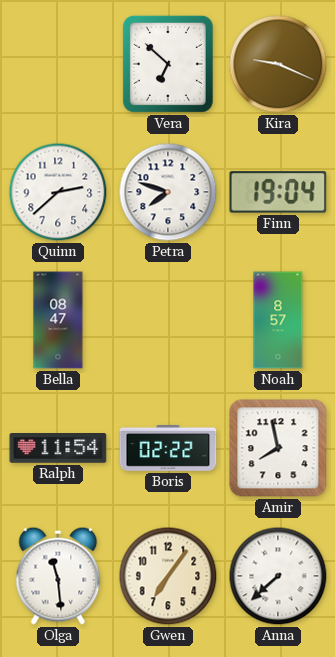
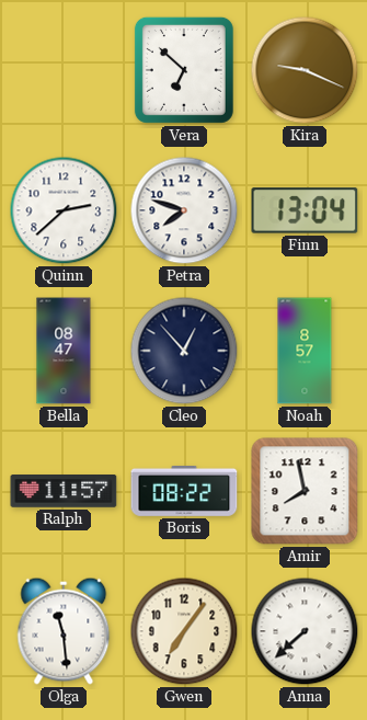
Finn: 19:04 -> 13:04 (305, 210)
Cleo: none -> 12:53 (184, 351)
Ralph: 11:54 -> 11:57 (64, 492)
Boris: 02:22 -> 08:22 (184, 491)
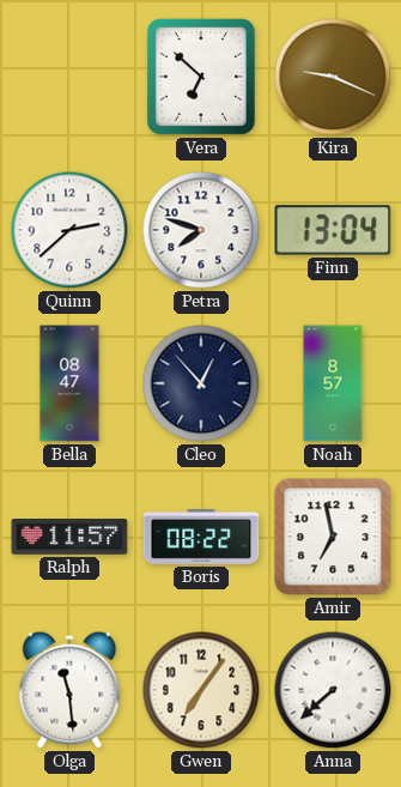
Amir: 7:58 -> 6:58 (333, 537)
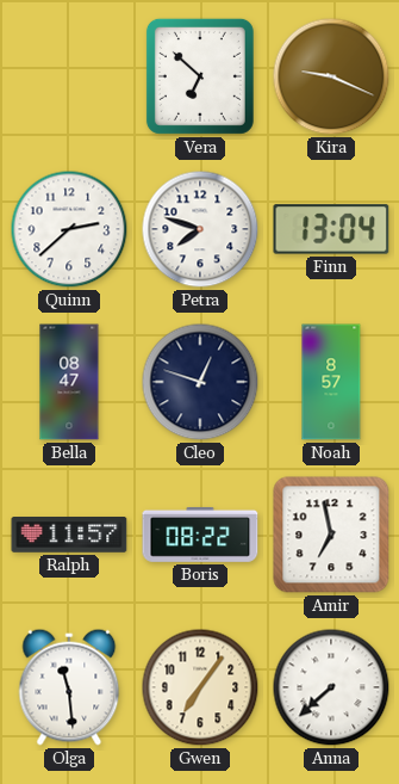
Cleo: 12:53 -> 12:48 (200, 382)
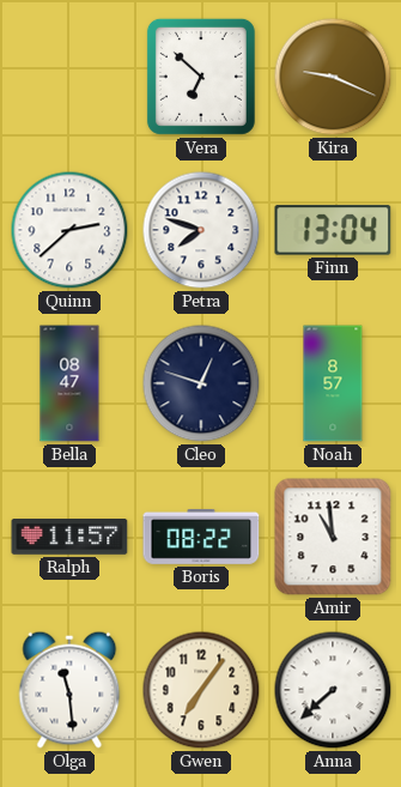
Amir: 6:58 -> 10:59 (333, 537)
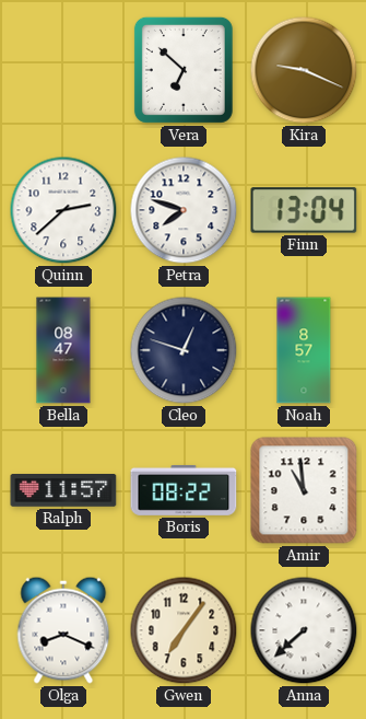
Olga: 11:29 -> 8:19 (63, 630)
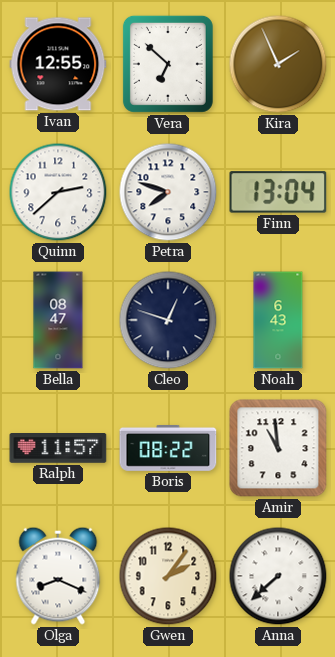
Ivan: none -> 12:55 (58, 64)
Kira: 9:19 -> 1:56 (278, 64)
Noah: 8:57 -> 6:43 (278, 320)
Gwen: 7:06 -> 2:06 (168, 576)
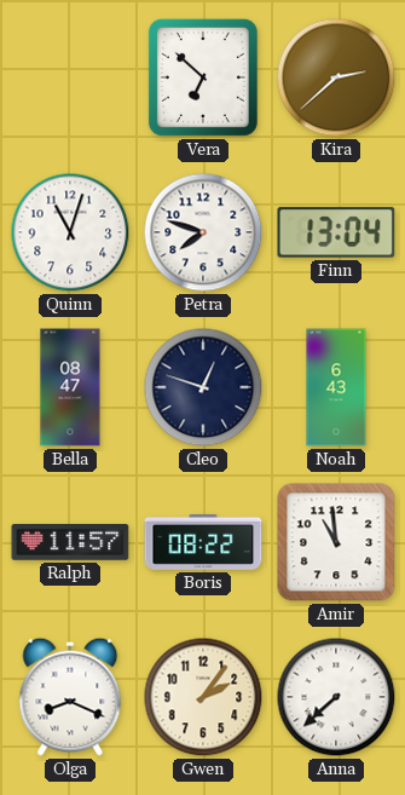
Ivan: 12:55 -> none (58, 64)
Kira: 1:56 -> 2:38 (336, 77)
Quinn: 2:38 -> 11:03 (70, 232)
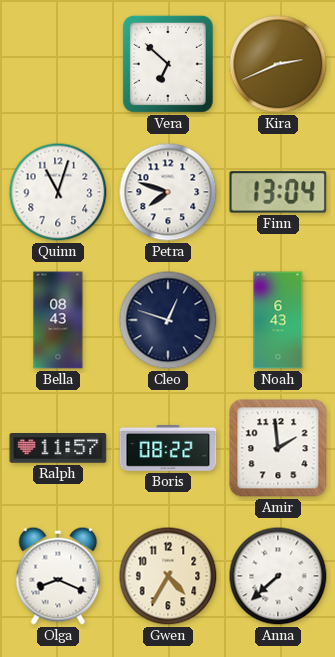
Kira: 2:38 -> 2:41 (278, 64)
Bella: 08:47 -> 08:43 (58, 320)
Amir: 10:59 -> 1:59 (278, 448)
Gwen: 2:06 -> 4:35 (168, 576)
